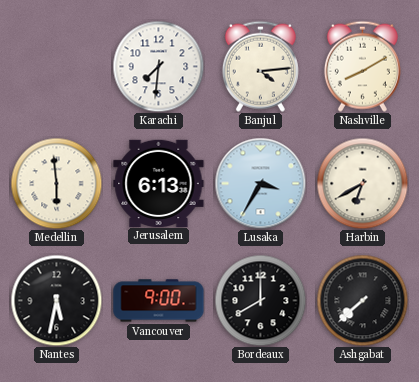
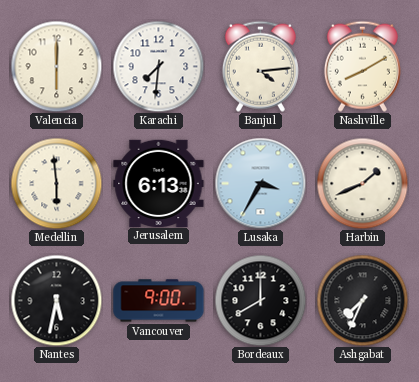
Valencia: none -> 6:00 (56, 66)
Harbin: 6:40 -> 1:41 (362, 183)
Ashgabat: 7:38 -> 7:34 (362, 300)
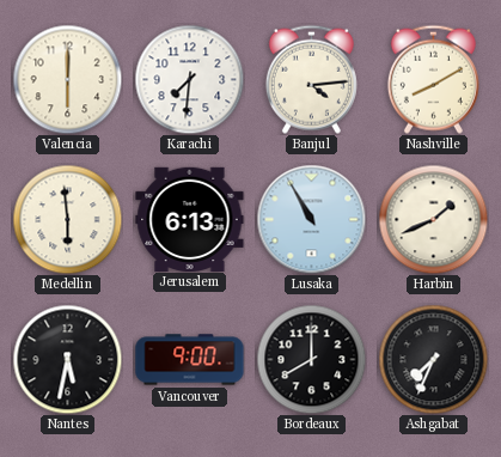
Lusaka: 3:35 -> 10:55 (311, 219)
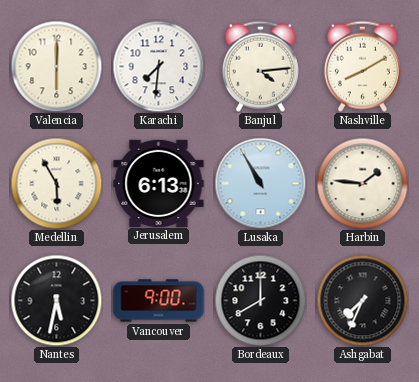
Medellin: 5:59 -> 5:55 (56, 183)
Harbin: 1:41 -> 1:46 (362, 183)
